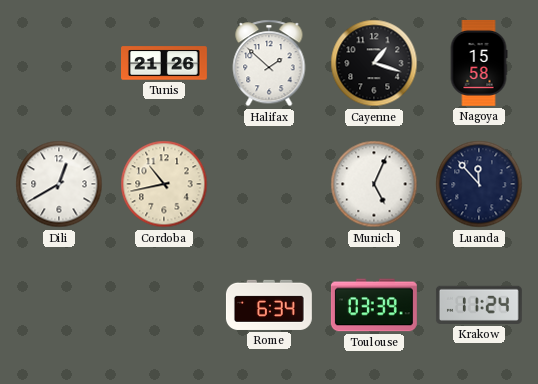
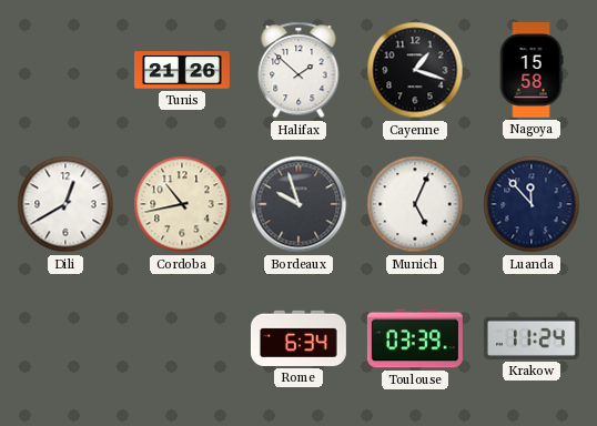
Bordeaux: none -> 9:57 (298, 204)
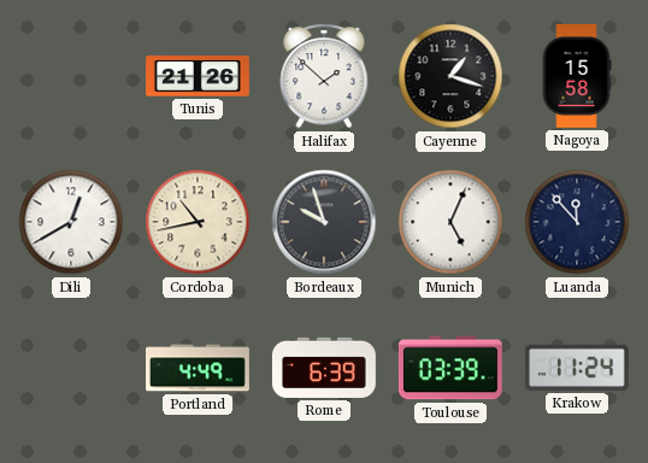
Portland: none -> 4:49 (199, 368)
Rome: 6:34 -> 6:39 (324, 368)
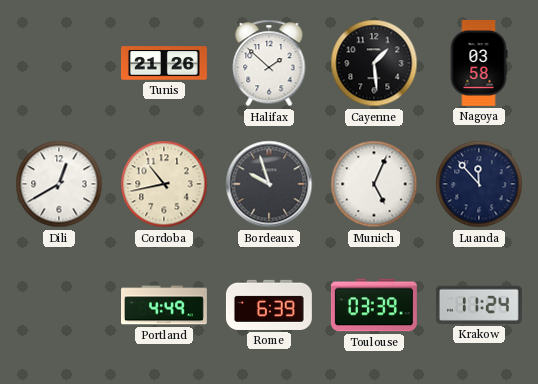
Cayenne: 1:18 -> 1:29 (374, 63)
Nagoya: 15:58 -> 03:58 (479, 63)
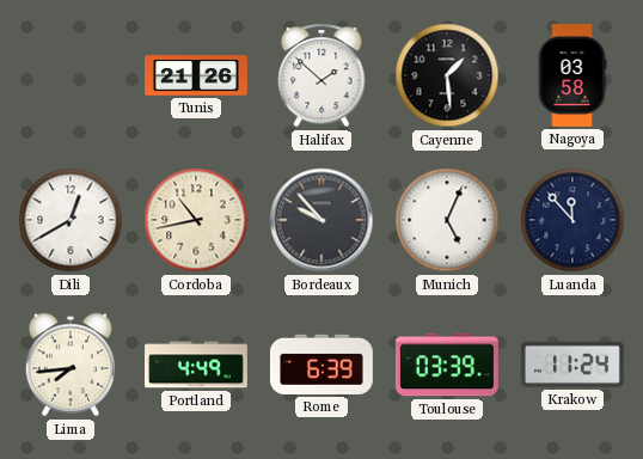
Bordeaux: 9:57 -> 9:53 (321, 220)
Lima: none -> 7:44 (71, 365)
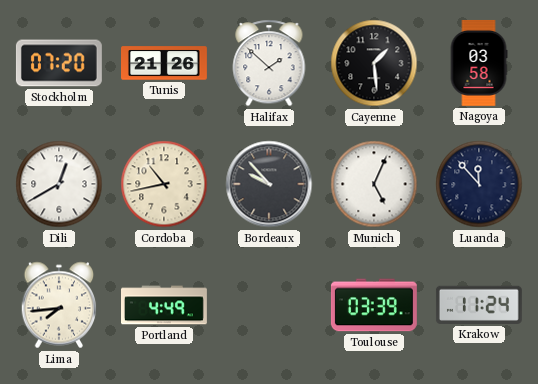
Stockholm: none -> 07:20 (59, 63)
Rome: 6:39 -> none (321, 365)
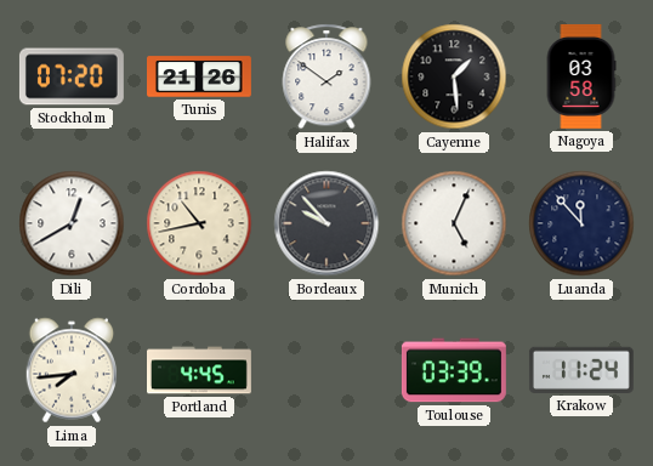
Halifax: 1:52 -> 1:51 (326, 76)
Portland: 4:49 -> 4:45 (200, 370)
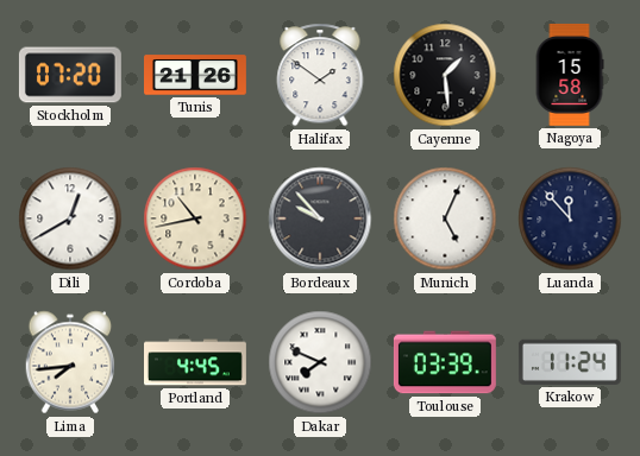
Nagoya: 03:58 -> 15:58 (570, 75)
Dakar: none -> 7:49 (320, 362)
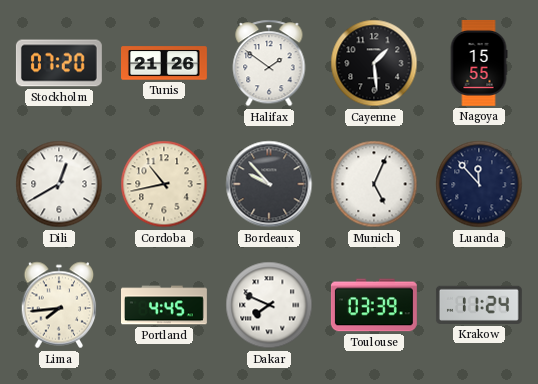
Nagoya: 15:58 -> 15:55 (479, 63)
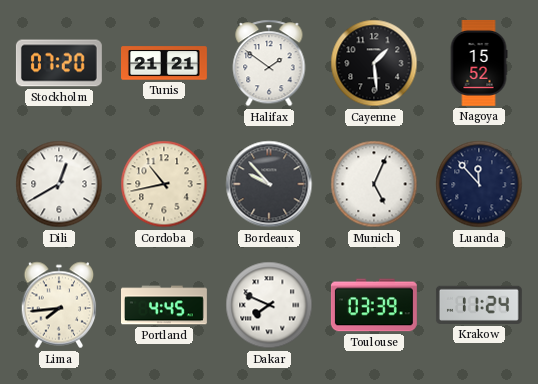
Tunis: 21:26 -> 21:21 (165, 63)
Nagoya: 15:55 -> 15:52 (479, 63)
